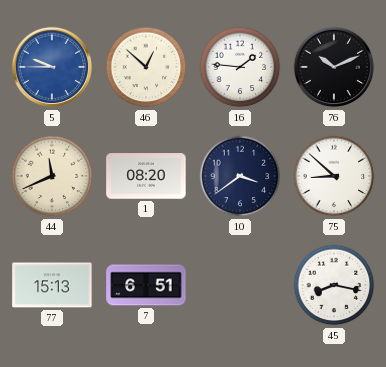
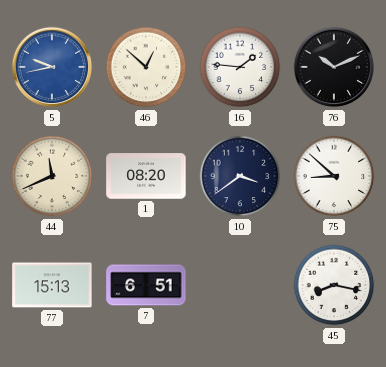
5: 9:45 -> 9:43 (52, 67)
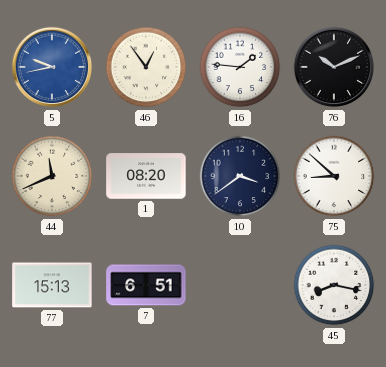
46: 12:52 -> 12:54 (146, 67)
